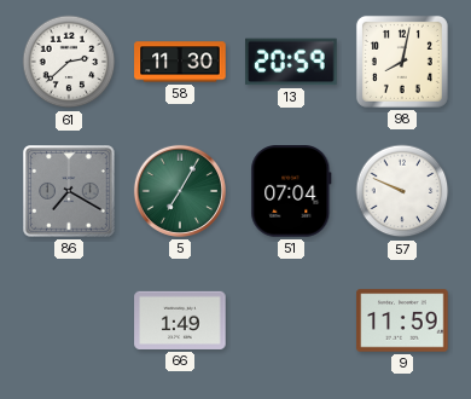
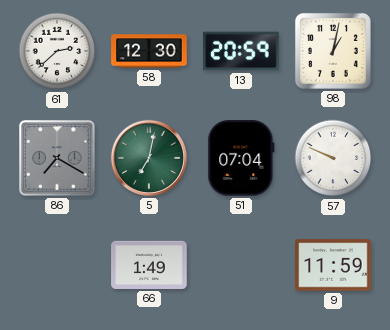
58: 11:30 -> 12:30 (149, 51)
98: 8:02 -> 1:02 (333, 51)
5: 7:05 -> 7:02 (149, 158)
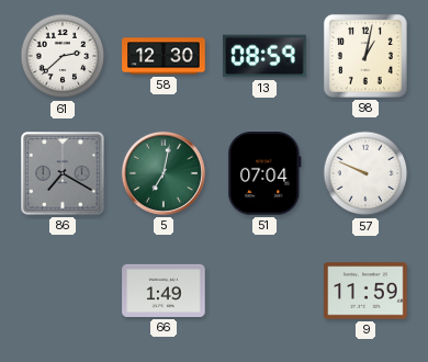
13: 20:59 -> 08:59 (264, 56)
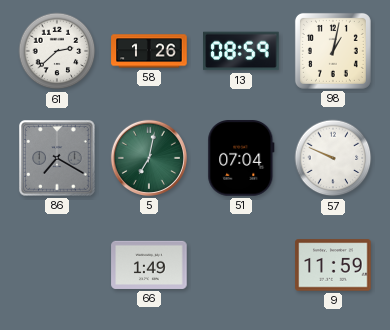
58: 12:30 -> 1:26 (149, 51)
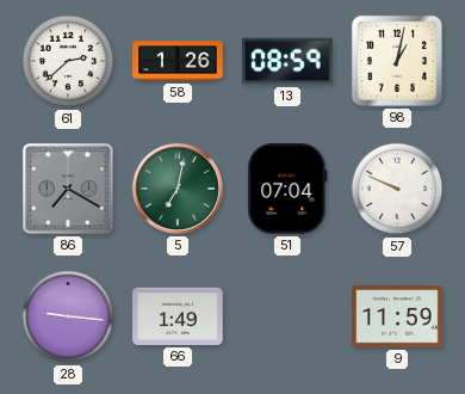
28: none -> 9:16 (68, 316)
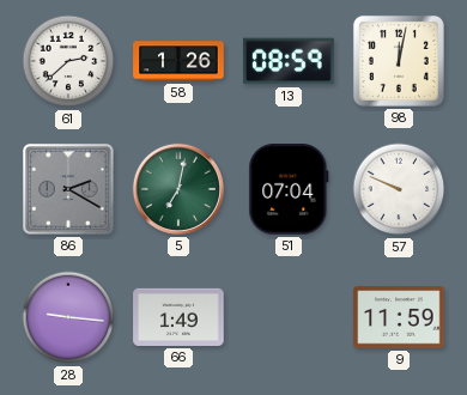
98: 1:02 -> 12:02 (399, 61)
86: 7:20 -> 2:20 (68, 189)
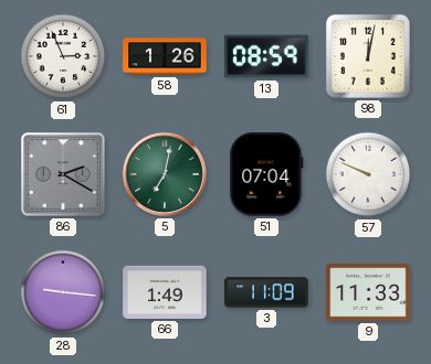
61: 2:38 -> 2:56 (63, 56)
3: none -> 11:09 (266, 292)
9: 11:59 -> 11:33 (368, 292)
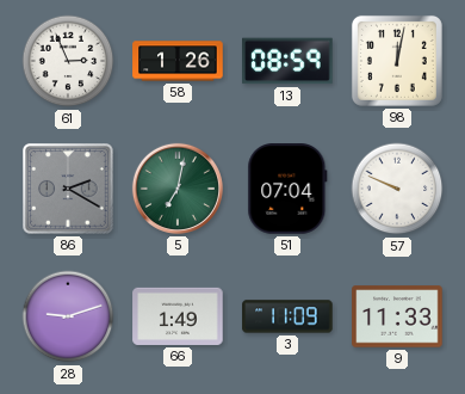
28: 9:16 -> 9:12 (68, 316)
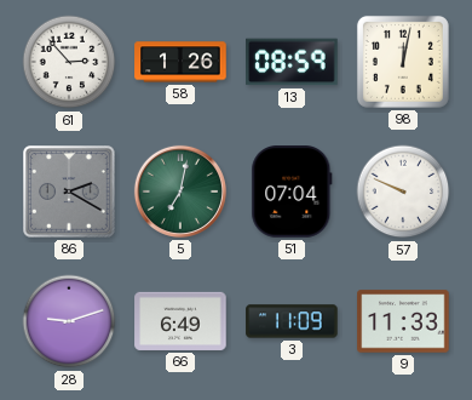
61: 2:56 -> 2:53 (69, 62)
66: 1:49 -> 6:49 (180, 321)
